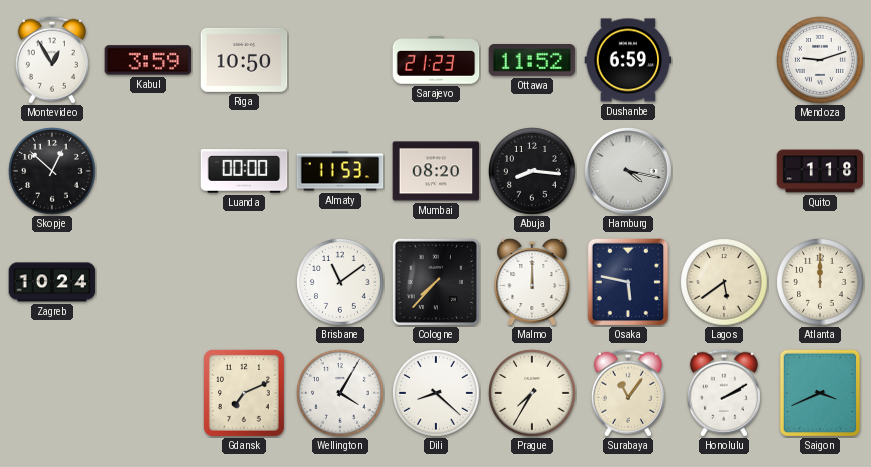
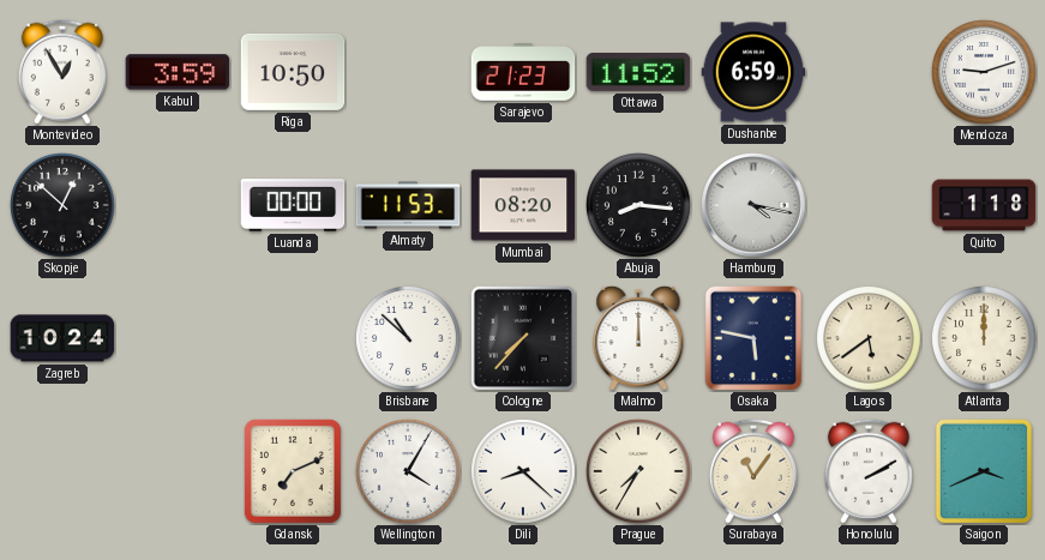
Brisbane: 11:09 -> 10:52 (409, 339)
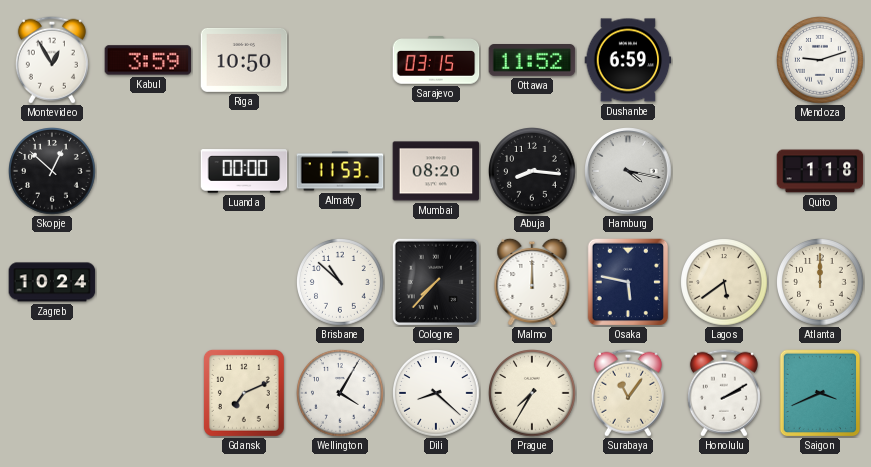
Sarajevo: 21:23 -> 03:15 (436, 61)
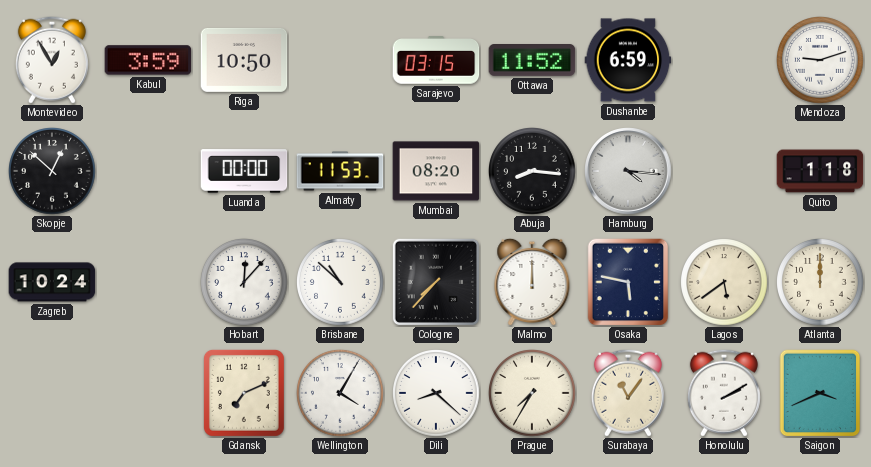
Hamburg: 4:17 -> 4:16 (628, 171)
Hobart: none -> 12:07 (245, 283)
